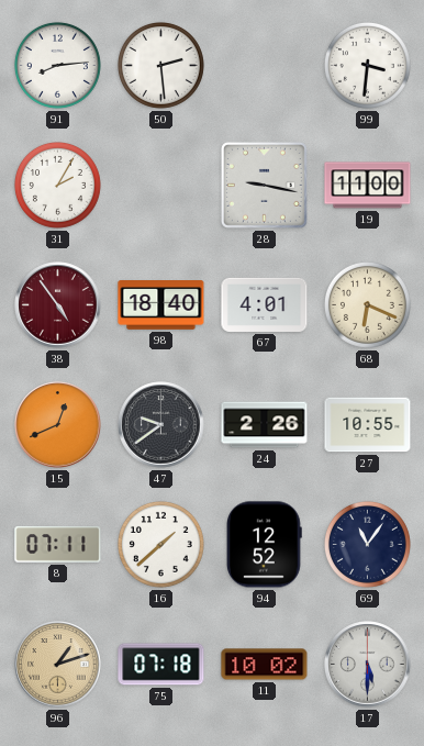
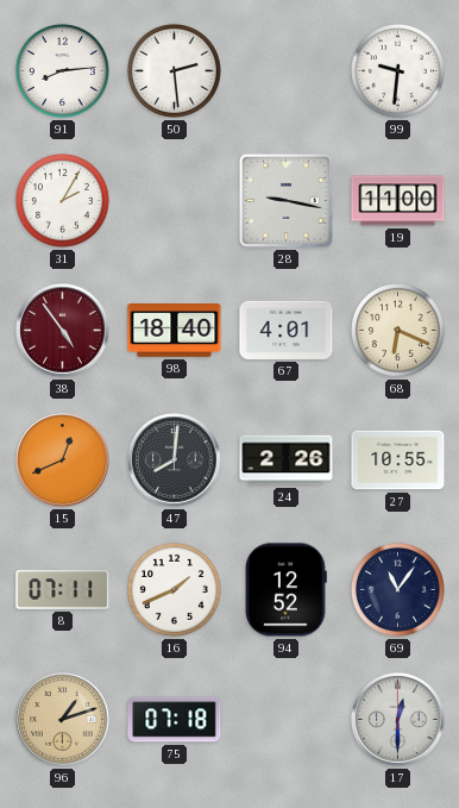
99: 3:31 -> 9:31 (397, 70)
47: 9:39 -> 8:01 (175, 461)
16: 1:38 -> 1:41 (174, 589)
11: 10:02 -> none (265, 665)
17: 5:30 -> 12:30 (398, 720)
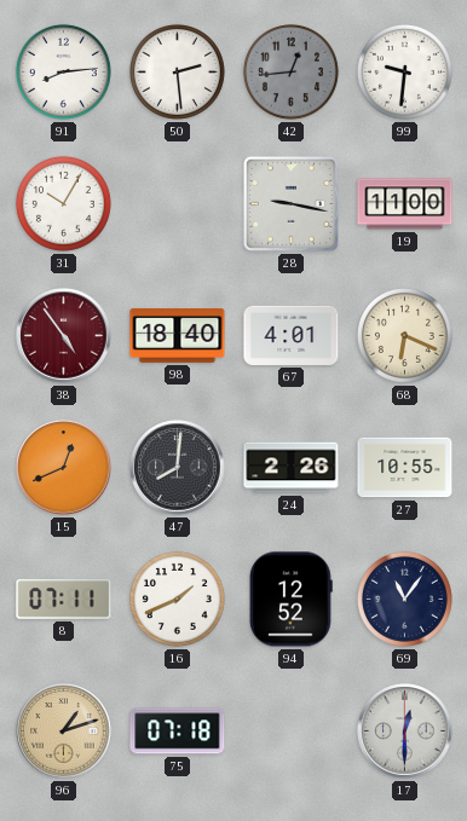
42: none -> 12:44 (290, 71)
31: 2:05 -> 10:05 (63, 203)
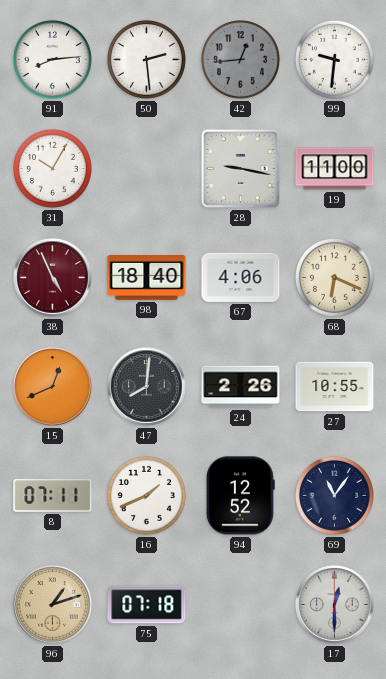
38: 4:54 -> 4:56 (53, 278)
67: 4:01 -> 4:06 (241, 277)
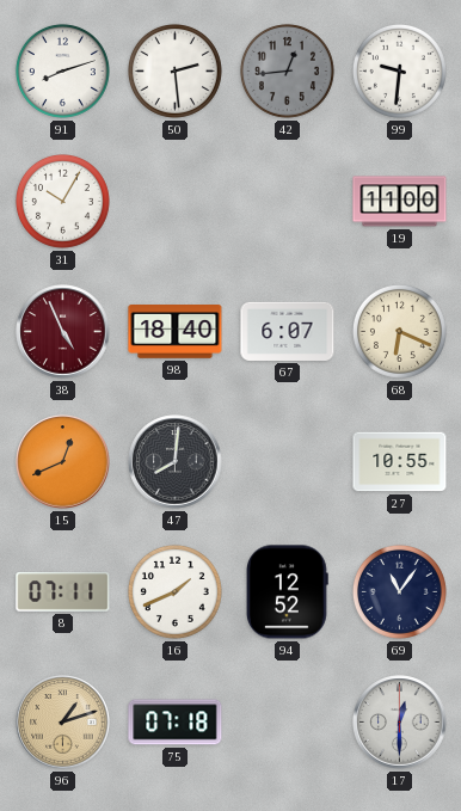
91: 8:14 -> 8:12 (62, 70)
28: 9:17 -> none (240, 168)
67: 4:06 -> 6:07 (288, 331)
24: 2:26 -> none (241, 387)
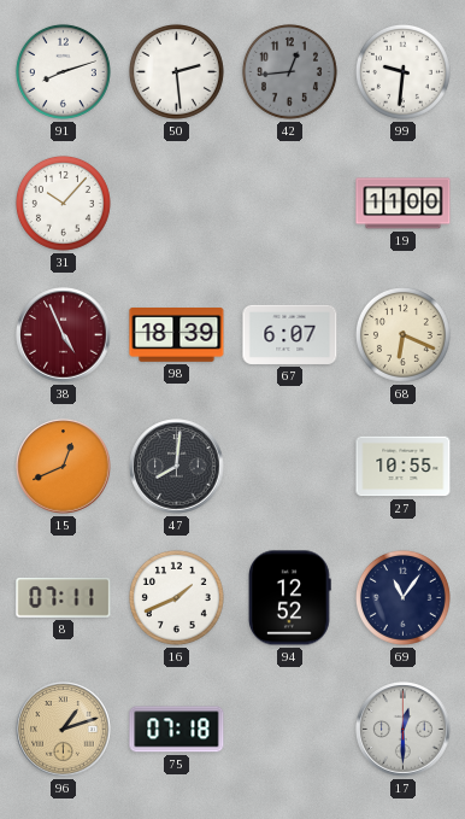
31: 10:05 -> 10:07 (63, 203)
98: 18:40 -> 18:39 (177, 335)
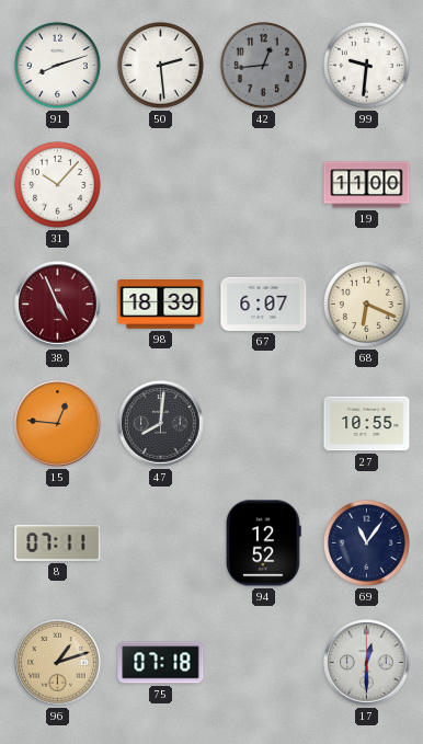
15: 12:41 -> 12:46 (58, 424)
16: 1:41 -> none (176, 597)
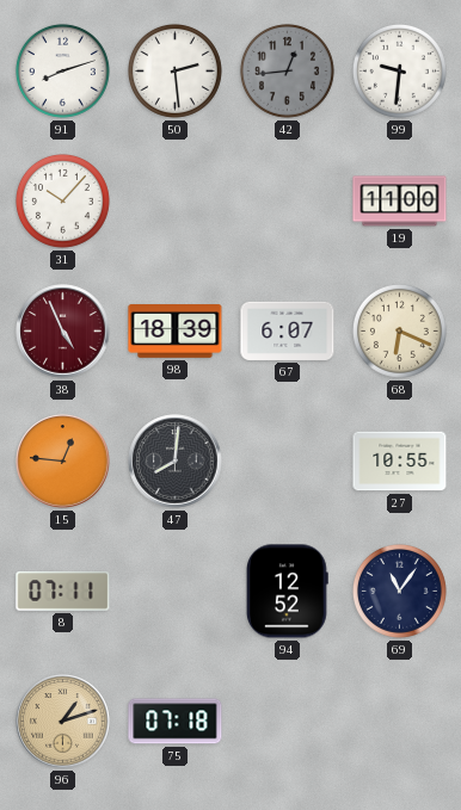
17: 12:30 -> none (367, 663)
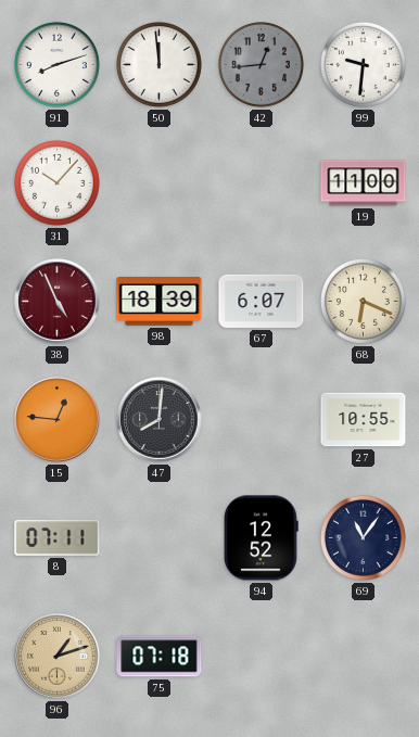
50: 2:29 -> 11:59 (158, 64)
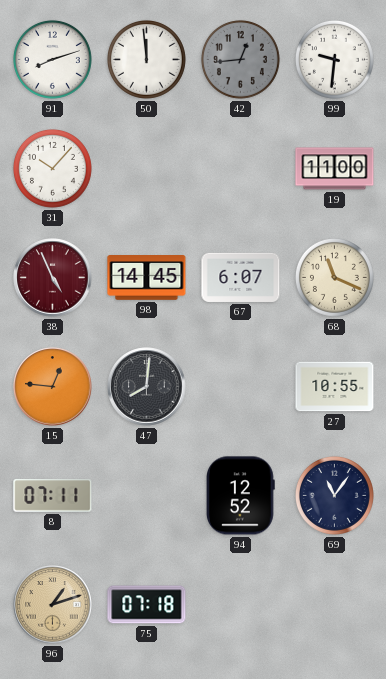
98: 18:39 -> 14:45 (147, 278)
68: 6:19 -> 11:19 (334, 277)
